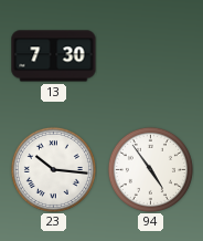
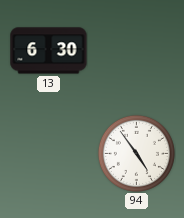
13: 7:30 -> 6:30 (49, 51)
23: 10:16 -> none (53, 169)
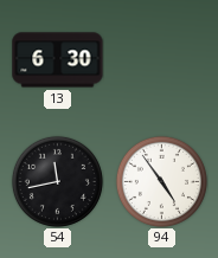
54: none -> 11:43 (57, 181)
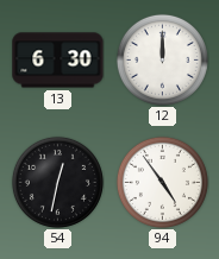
12: none -> 12:00 (162, 59)
54: 11:43 -> 12:32 (57, 182)
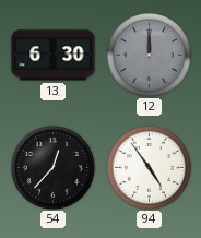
12 dial: white -> grey (149, 55)
54: 12:32 -> 12:37 (52, 167)
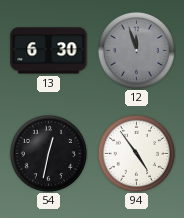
12: 12:00 -> 11:57 (136, 50)
54: 12:37 -> 12:32 (48, 153)
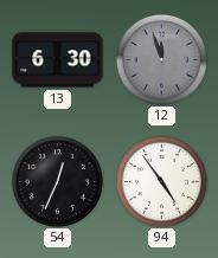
54: 12:32 -> 12:34 (57, 181)
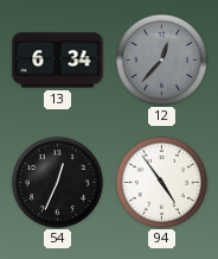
13: 6:30 -> 6:34 (58, 61)
12: 11:57 -> 12:37 (161, 59)
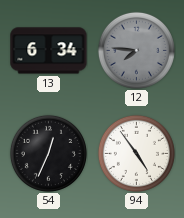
12: 12:37 -> 7:46 (136, 50)
